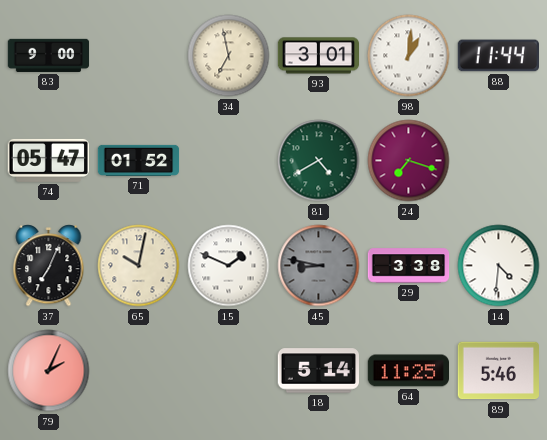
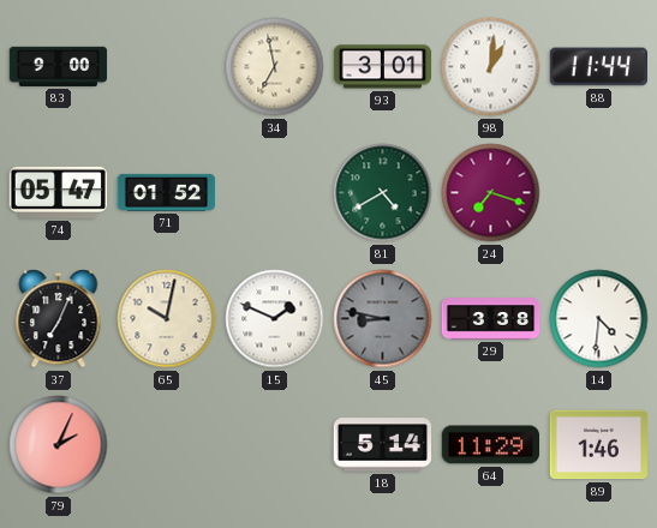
64: 11:25 -> 11:29 (490, 445)
89: 5:46 -> 1:46 (599, 445)
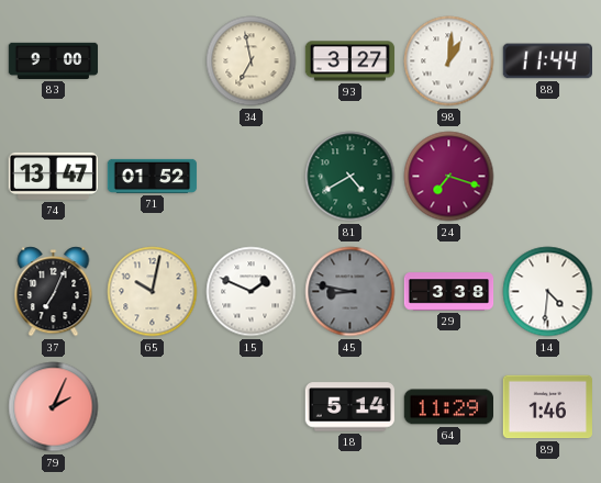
93: 3:01 -> 3:27 (350, 61)
74: 05:47 -> 13:47 (53, 176)
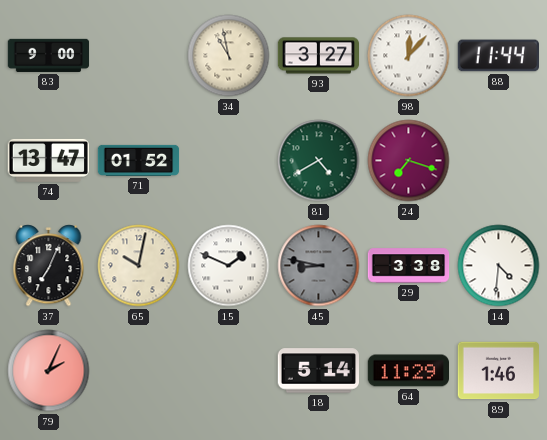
34: 6:58 -> 10:58 (229, 56)
98: 1:01 -> 12:07 (409, 56)
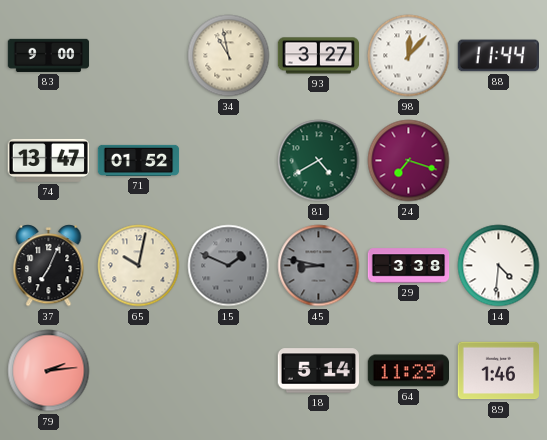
15 dial: white -> grey (229, 266)
79: 2:04 -> 2:14 (49, 371)
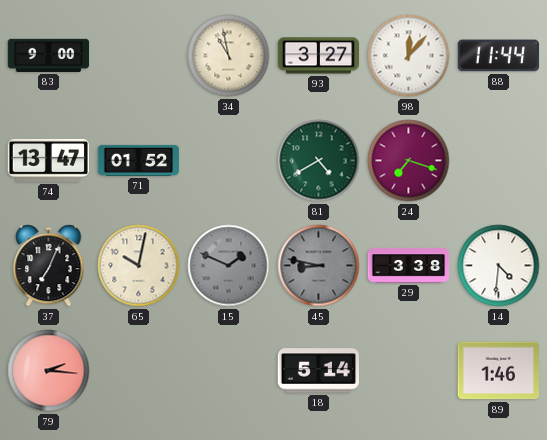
79: 2:14 -> 2:16 (49, 371)
64: 11:29 -> none (408, 371)
